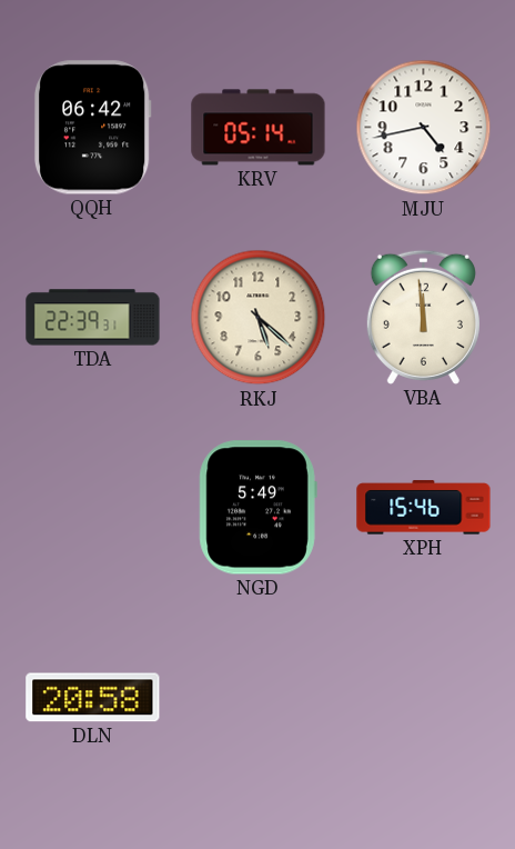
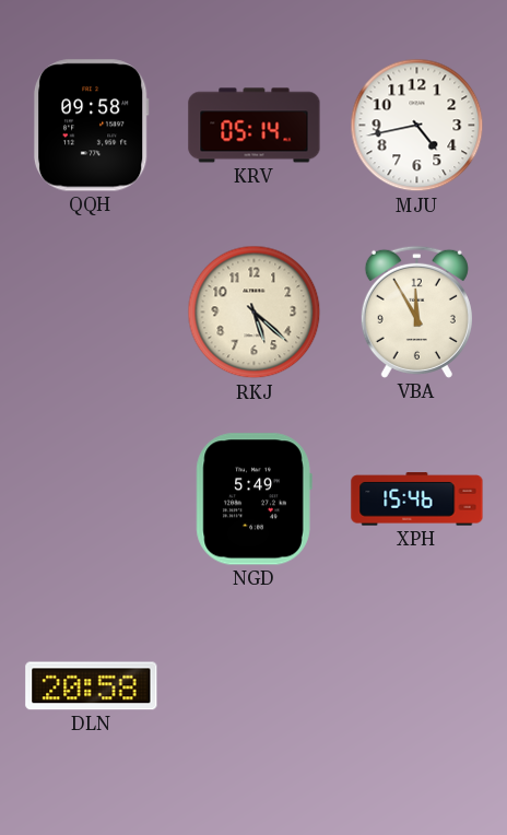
QQH: 06:42 -> 09:58 (91, 126)
TDA: 22:39 -> none (93, 318)
VBA: 11:59 -> 11:55 (416, 311)
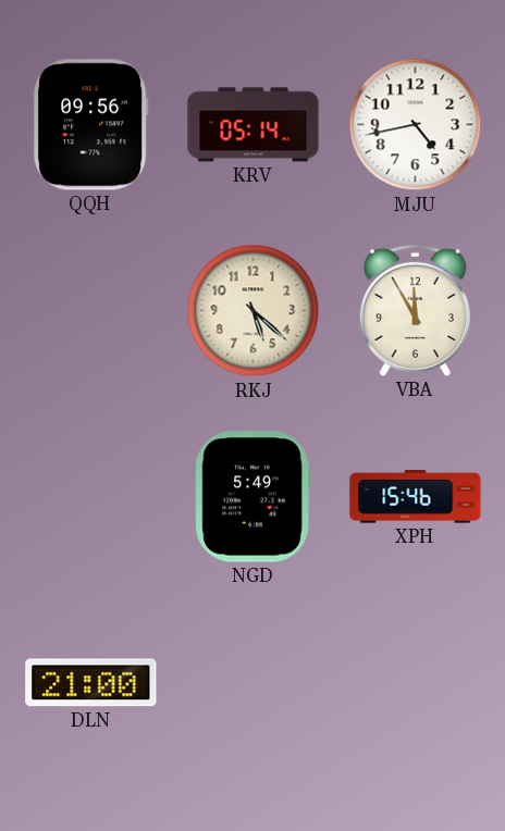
QQH: 09:58 -> 09:56 (90, 125)
DLN: 20:58 -> 21:00 (91, 683)
